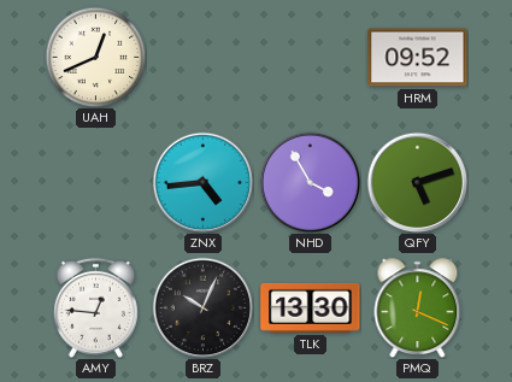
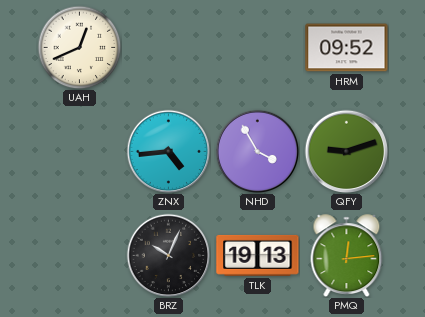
QFY: 5:12 -> 9:12 (346, 151)
AMY: 12:46 -> none (95, 307)
TLK: 13:30 -> 19:13 (258, 255)
PMQ: 12:19 -> 12:14 (347, 256)
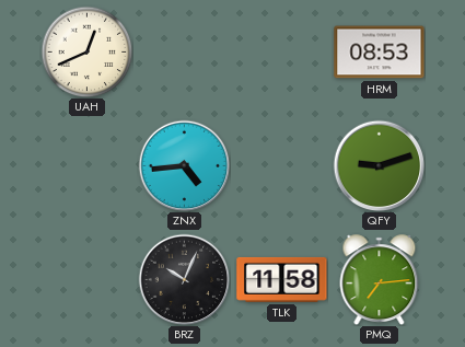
HRM: 09:52 -> 08:53 (380, 53)
NHD: 3:55 -> none (257, 151)
TLK: 19:13 -> 11:58 (282, 279)
PMQ: 12:14 -> 7:14 (380, 280)
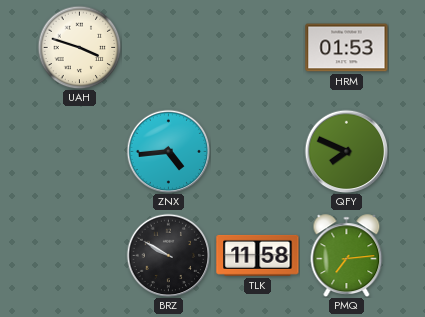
UAH: 12:41 -> 3:48 (79, 47)
HRM: 08:53 -> 01:53 (347, 48)
QFY: 9:12 -> 7:49 (346, 151)
BRZ: 10:04 -> 9:50 (168, 255)
